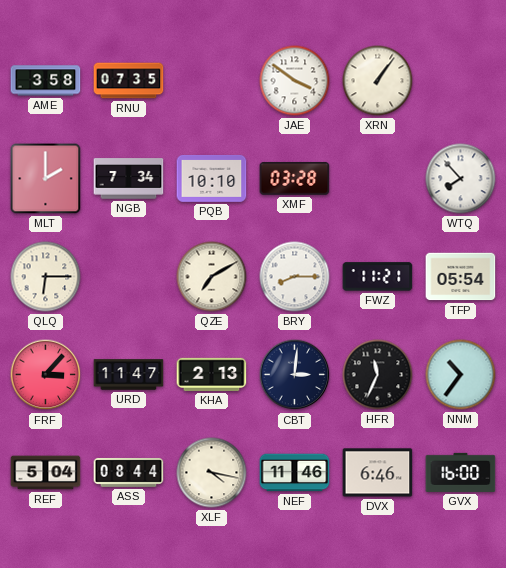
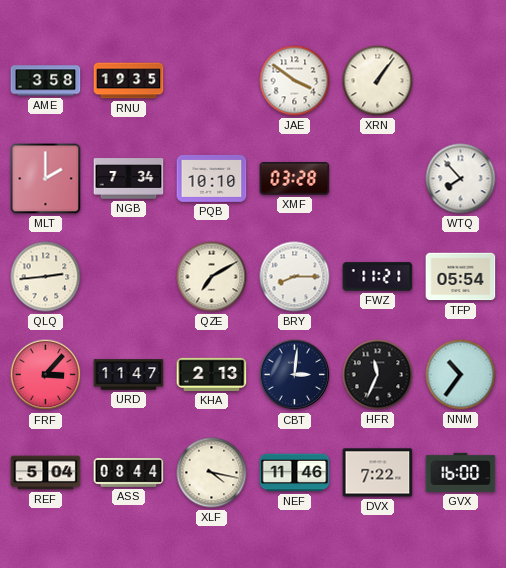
RNU: 07:35 -> 19:35 (129, 81)
QLQ: 6:15 -> 2:44 (46, 277)
DVX: 6:46 -> 7:22 (378, 473)
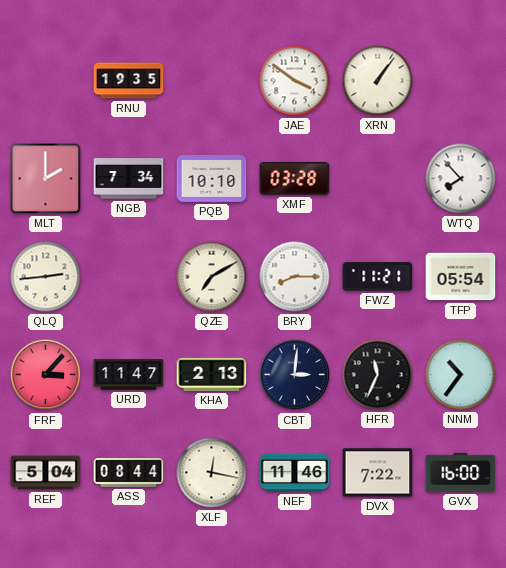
AME: 3:58 -> none (46, 81)
XLF: 4:17 -> 12:17 (212, 473)
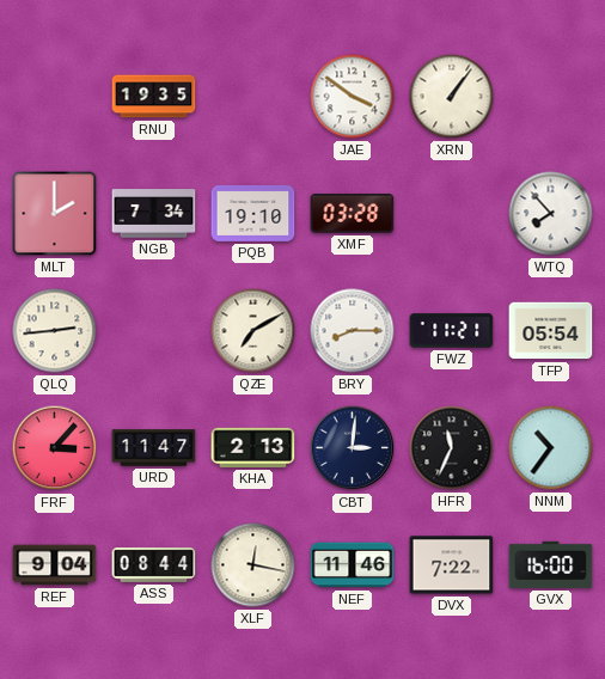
PQB: 10:10 -> 19:10 (253, 213)
REF: 5:04 -> 9:04 (55, 565)
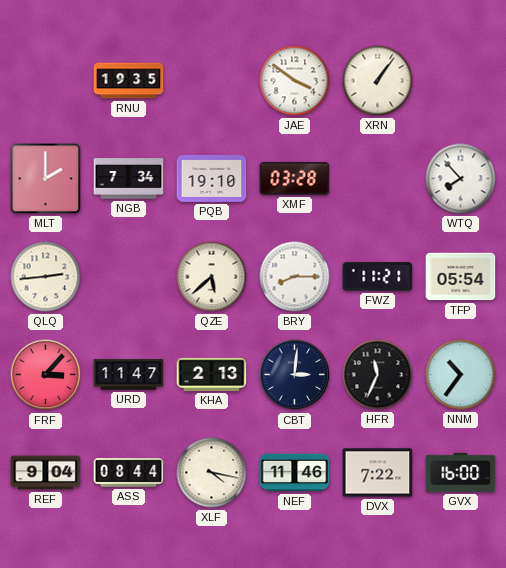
QZE: 7:10 -> 5:38 (212, 277)
XLF: 12:17 -> 4:17 (212, 473)
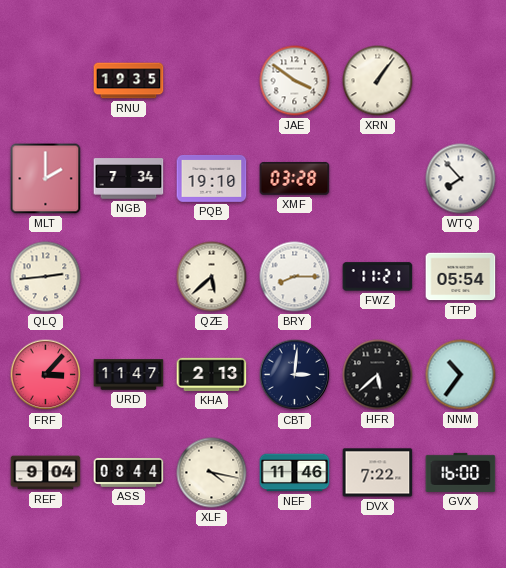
HFR: 11:34 -> 5:38 (378, 375)
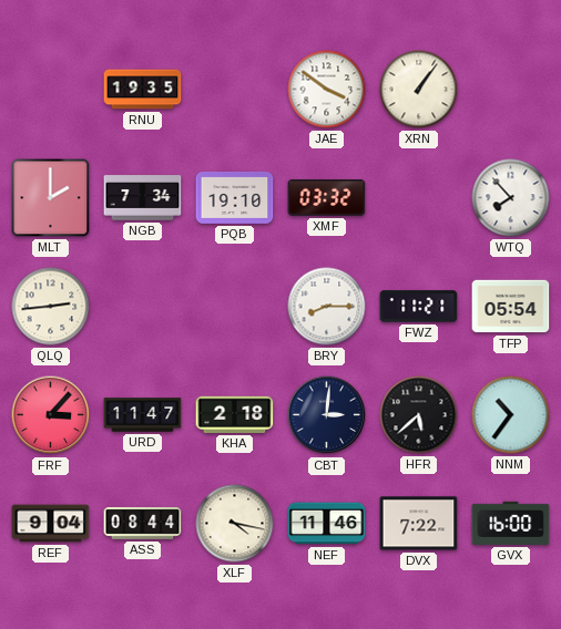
XMF: 03:28 -> 03:32 (327, 197)
QZE: 5:38 -> none (212, 277)
KHA: 2:13 -> 2:18 (235, 414)
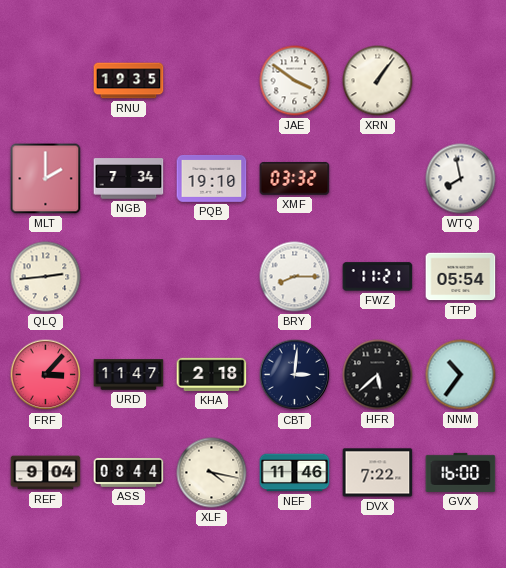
WTQ: 7:53 -> 7:58 (461, 179)
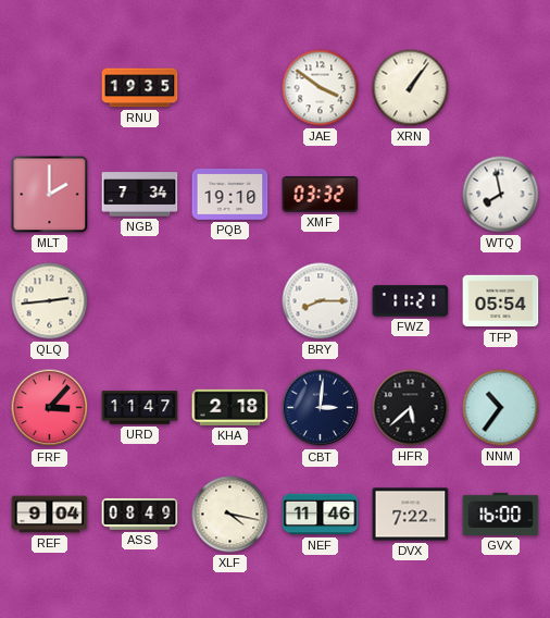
ASS: 08:44 -> 08:49 (140, 515)
